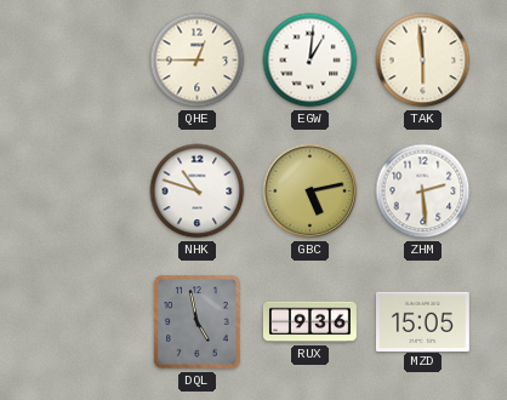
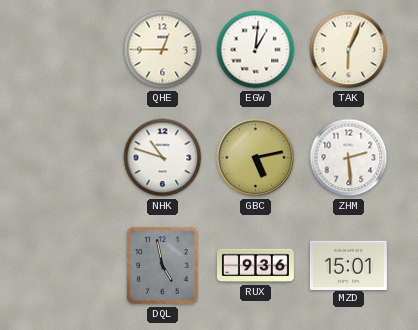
TAK: 5:59 -> 6:04 (349, 50)
MZD: 15:05 -> 15:01 (348, 265)
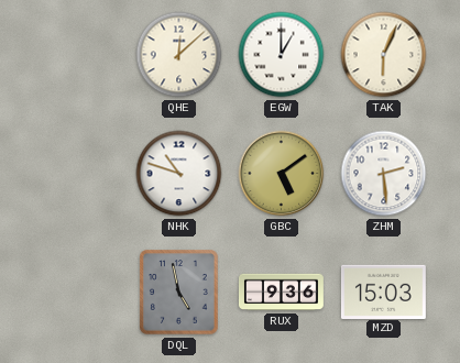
QHE: 12:45 -> 12:08 (179, 55)
EGW: 1:01 -> 1:00 (282, 55)
GBC: 5:13 -> 5:09 (282, 174)
MZD: 15:01 -> 15:03 (383, 291)
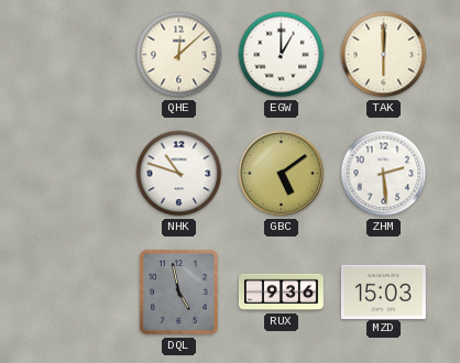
TAK: 6:04 -> 6:00 (384, 55)
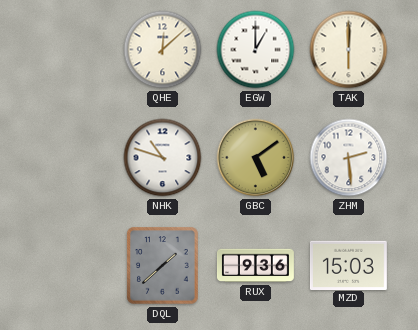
DQL: 4:58 -> 1:38 (163, 266)
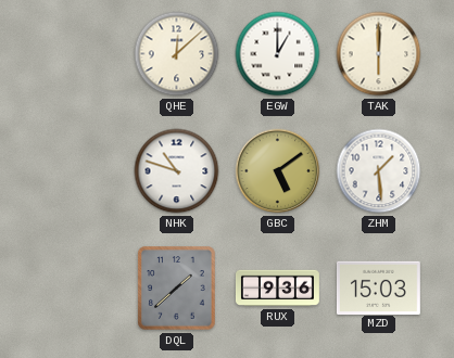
ZHM: 2:29 -> 1:29 (379, 171)
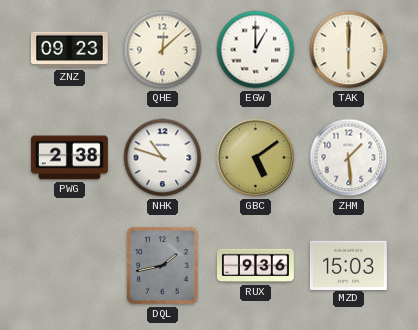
ZNZ: none -> 09:23 (69, 50)
PWG: none -> 2:38 (69, 158)
DQL: 1:38 -> 1:43 (163, 266)
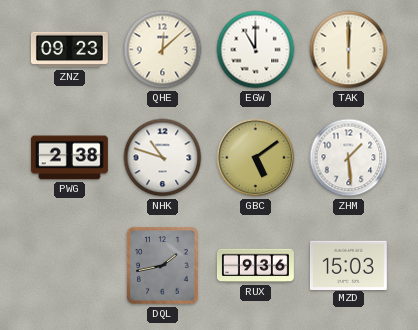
EGW: 1:00 -> 11:00 (256, 50)
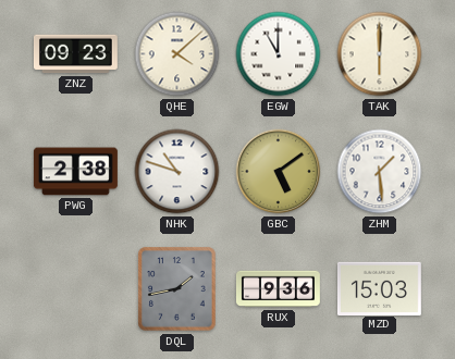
QHE: 12:08 -> 4:08 (177, 54)
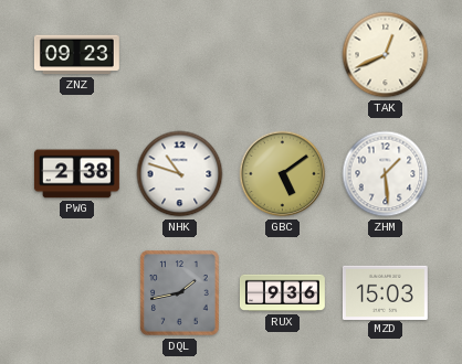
QHE: 4:08 -> none (177, 54)
EGW: 11:00 -> none (279, 54)
TAK: 6:00 -> 12:41 (386, 55)
